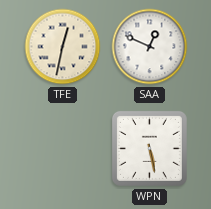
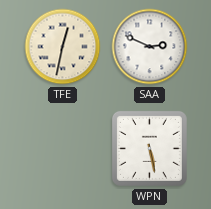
SAA: 12:49 -> 2:49 (150, 47)
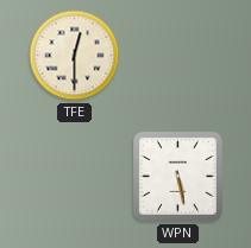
TFE: 12:32 -> 12:30 (75, 56)
SAA: 2:49 -> none (150, 47)
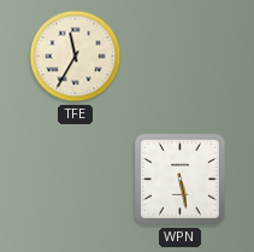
TFE: 12:30 -> 11:35 (76, 57)
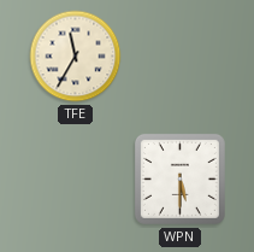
WPN: 5:28 -> 5:30 (179, 178)
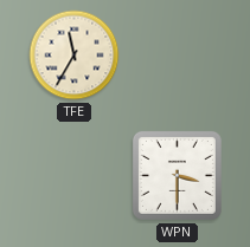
WPN: 5:30 -> 3:30 (177, 175)
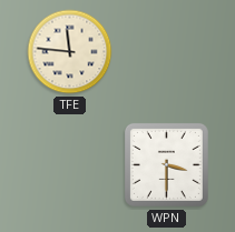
TFE: 11:35 -> 11:46 (70, 52)
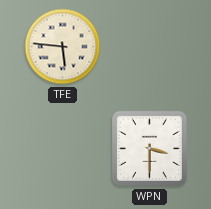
TFE: 11:46 -> 5:46 (63, 47)
